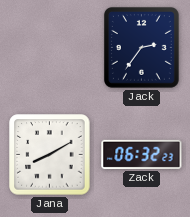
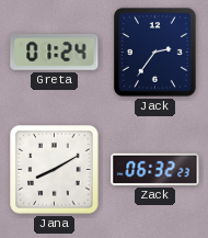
Greta: none -> 01:24 (55, 52)
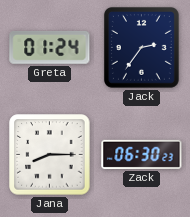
Jana: 8:10 -> 8:15 (50, 155)
Zack: 06:32 -> 06:30 (142, 154)
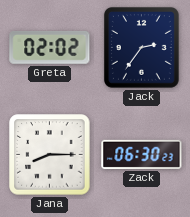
Greta: 01:24 -> 02:02 (50, 47)
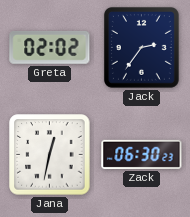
Jana: 8:15 -> 12:32 (50, 155)
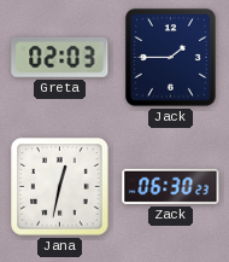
Greta: 02:02 -> 02:03 (60, 57)
Jack: 2:36 -> 1:45 (170, 57)
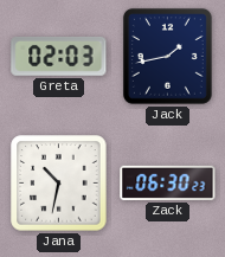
Jack: 1:45 -> 1:43 (167, 56)
Jana: 12:32 -> 10:32 (59, 184)
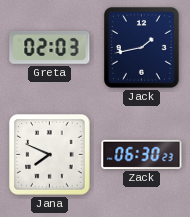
Jana: 10:32 -> 7:49 (50, 155)
